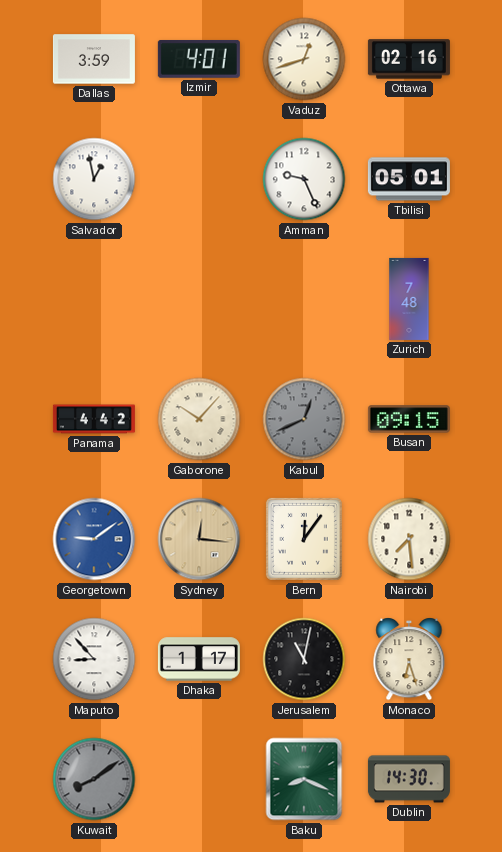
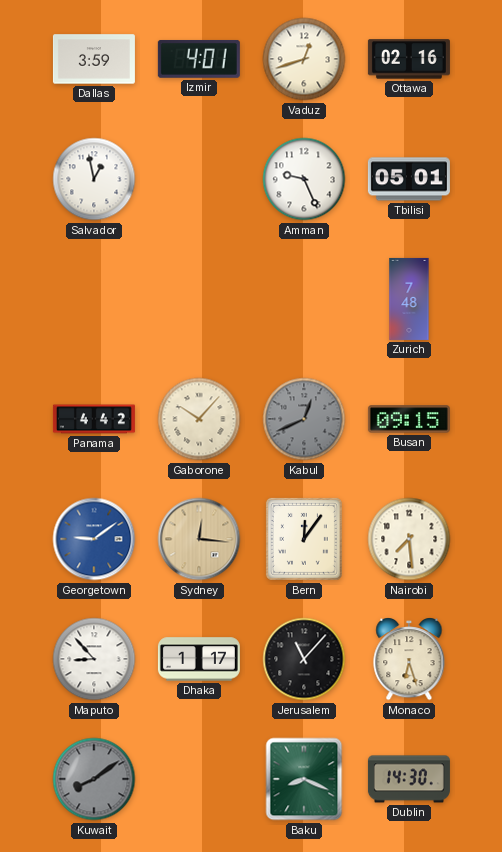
Jerusalem: 11:02 -> 11:07 (304, 659)
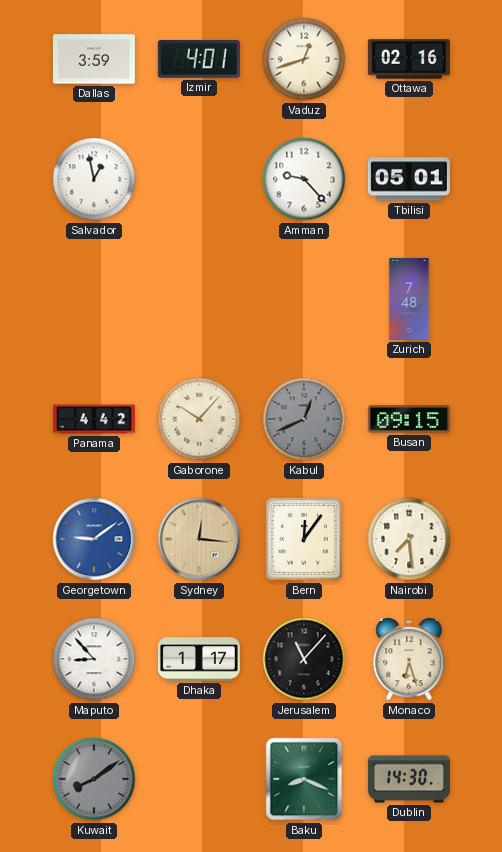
Amman: 9:26 -> 9:23 (304, 179)
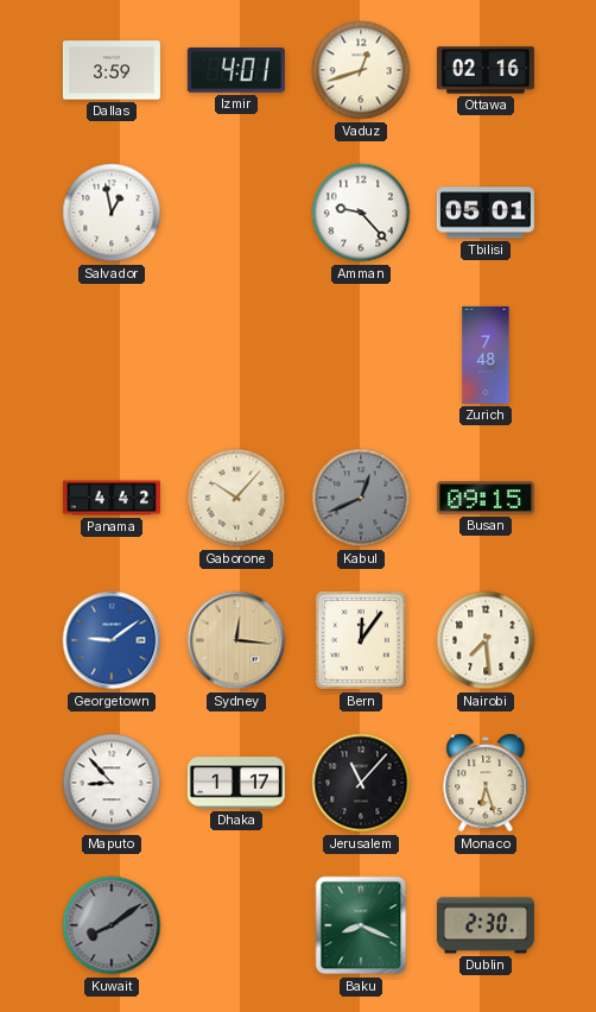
Dublin: 14:30 -> 2:30 (486, 925)
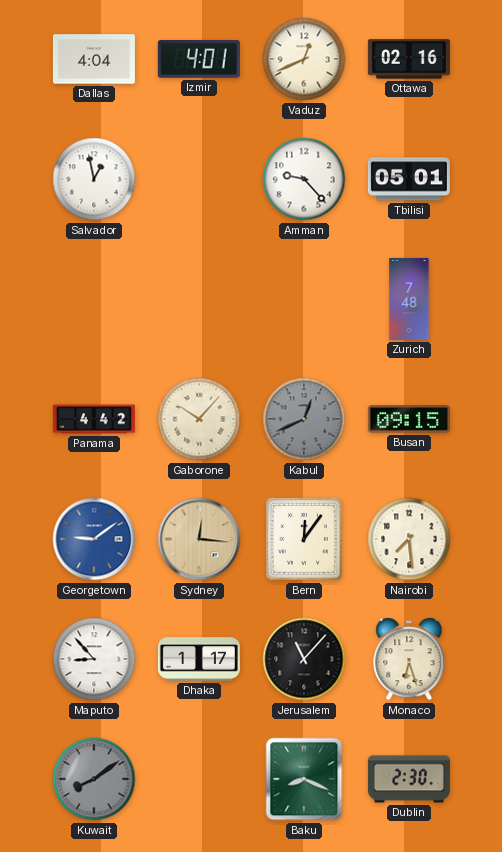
Dallas: 3:59 -> 4:04 (94, 59)
Vaduz: 12:42 -> 12:41 (304, 59)
